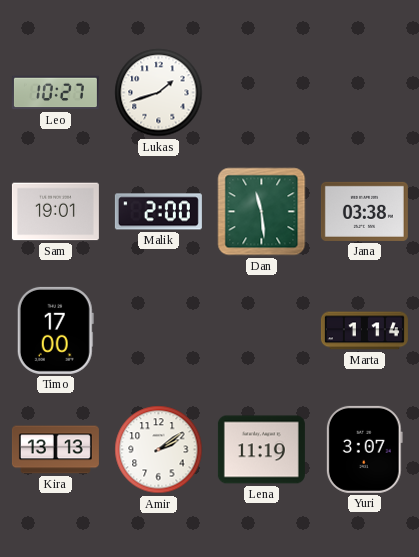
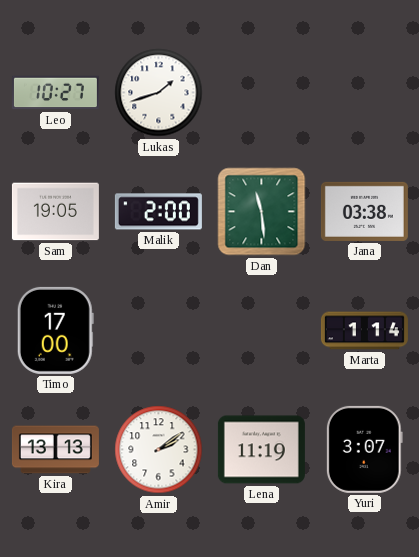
Sam: 19:01 -> 19:05 (55, 212)
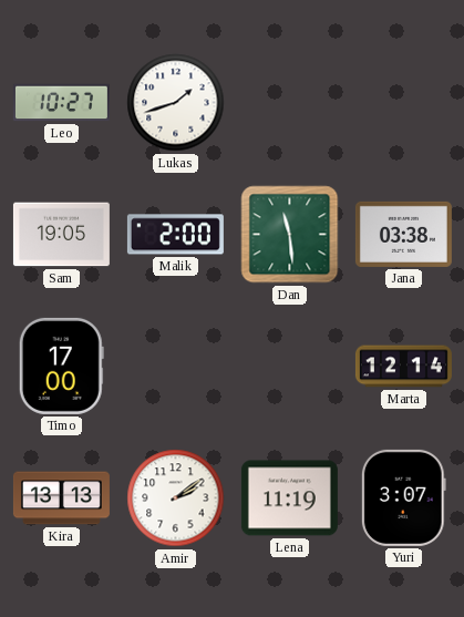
Marta: 1:14 -> 12:14 (403, 367)
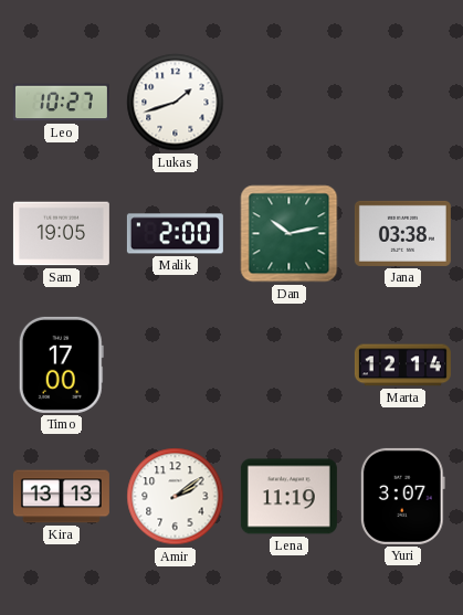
Dan: 11:29 -> 10:13 (290, 234)
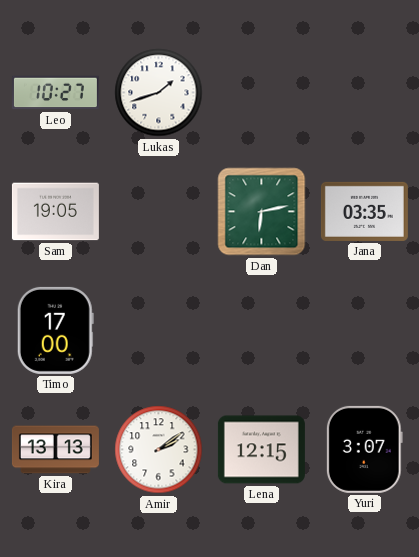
Malik: 2:00 -> none (175, 234)
Dan: 10:13 -> 6:13 (262, 212)
Jana: 03:38 -> 03:35 (364, 211)
Marta: 12:14 -> none (402, 365)
Lena: 11:19 -> 12:15 (261, 450)
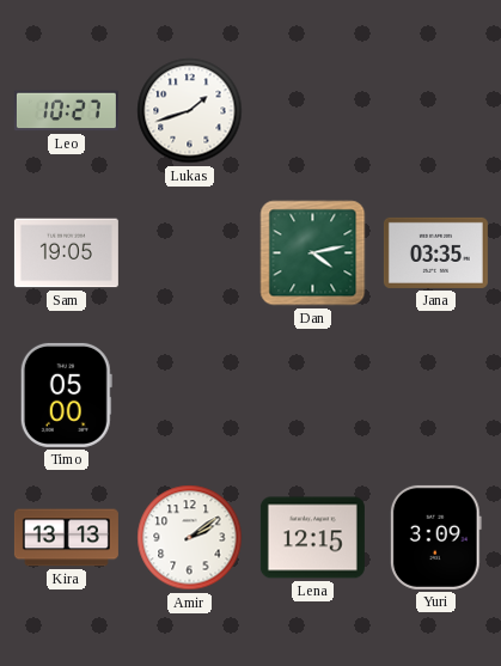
Dan: 6:13 -> 4:13 (313, 253)
Timo: 17:00 -> 05:00 (66, 395)
Yuri: 3:07 -> 3:09 (435, 537)
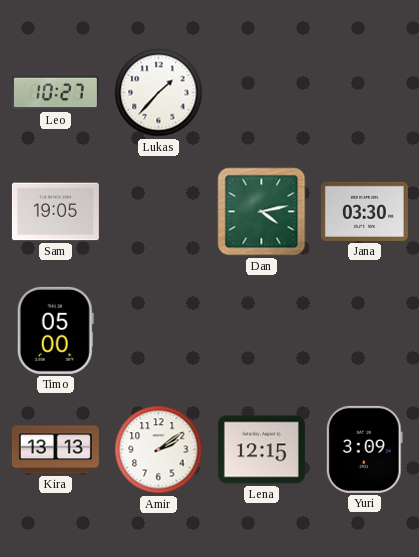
Lukas: 1:42 -> 1:37 (159, 93)
Jana: 03:35 -> 03:30 (364, 211)
